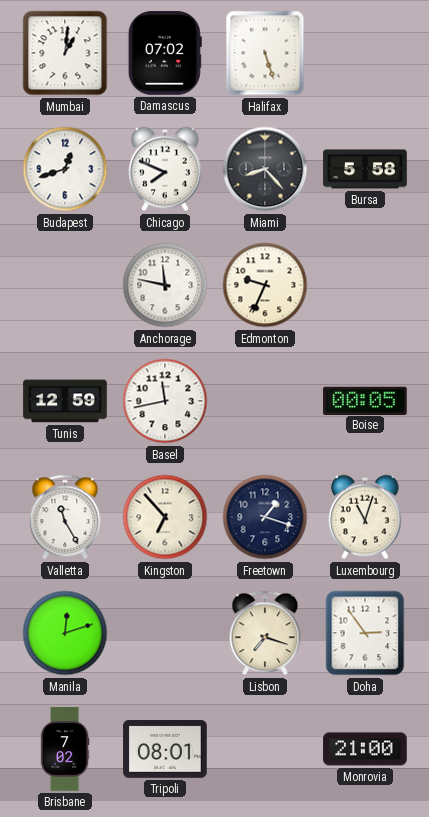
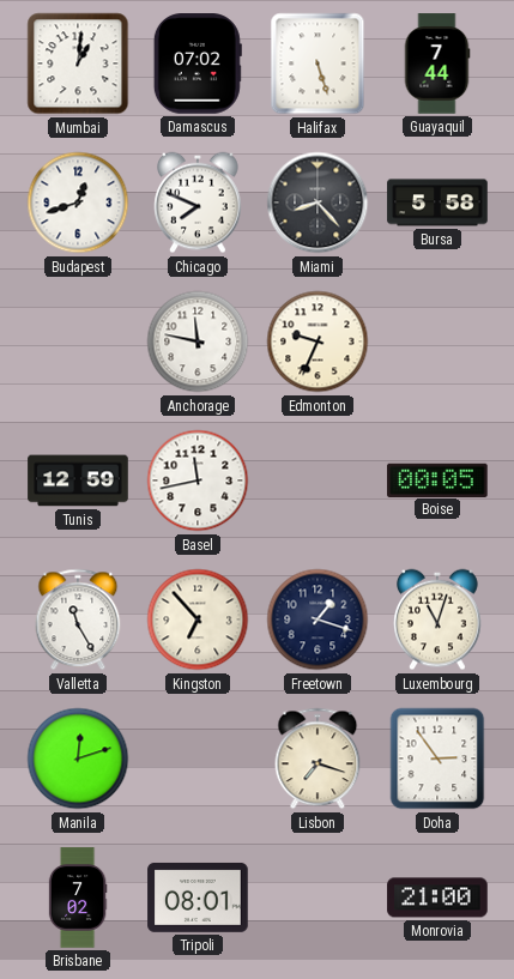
Guayaquil: none -> 7:44 (437, 64)
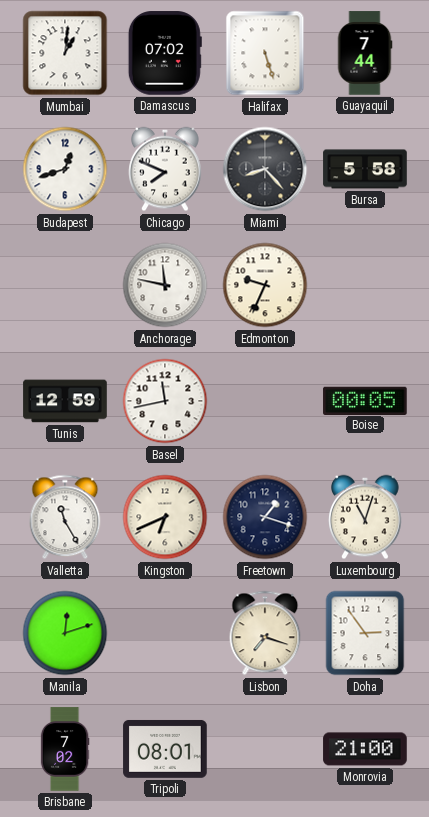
Kingston: 6:53 -> 6:41 (165, 517)
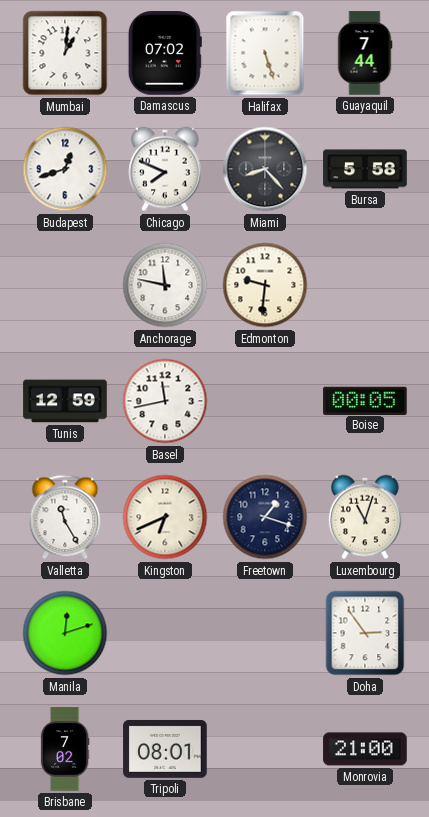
Edmonton: 9:34 -> 9:31 (265, 285)
Lisbon: 7:18 -> none (265, 633)
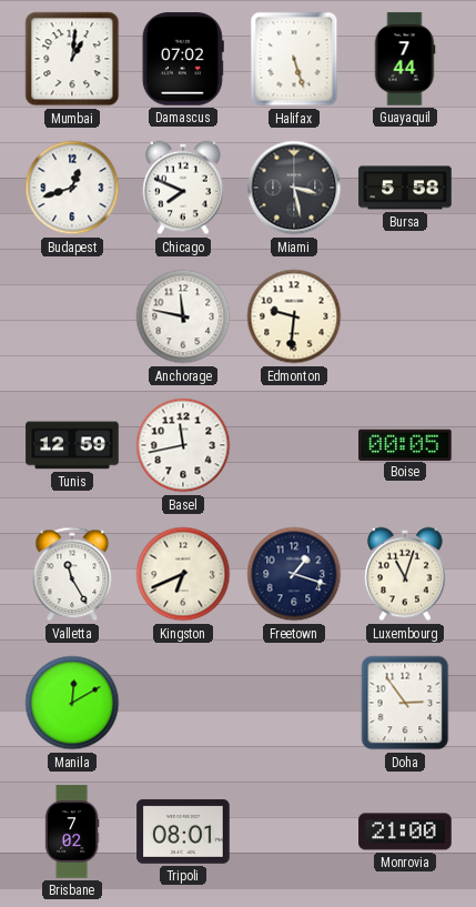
Miami: 8:23 -> 3:28 (294, 188)
Manila: 12:12 -> 12:10 (72, 703)
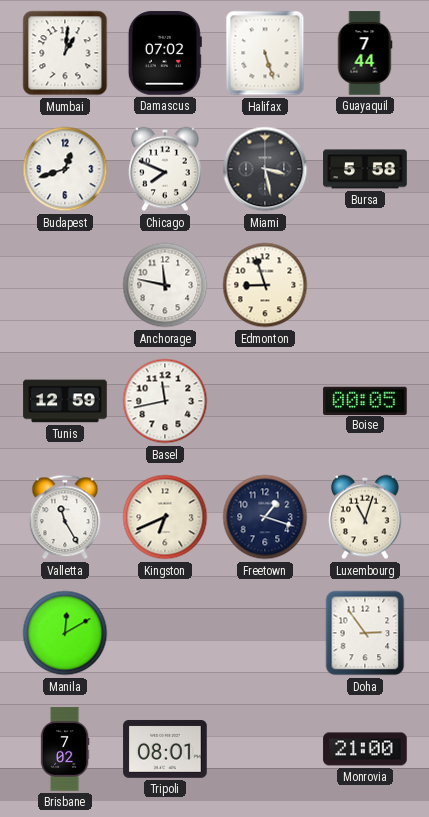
Edmonton: 9:31 -> 8:57 (265, 285)
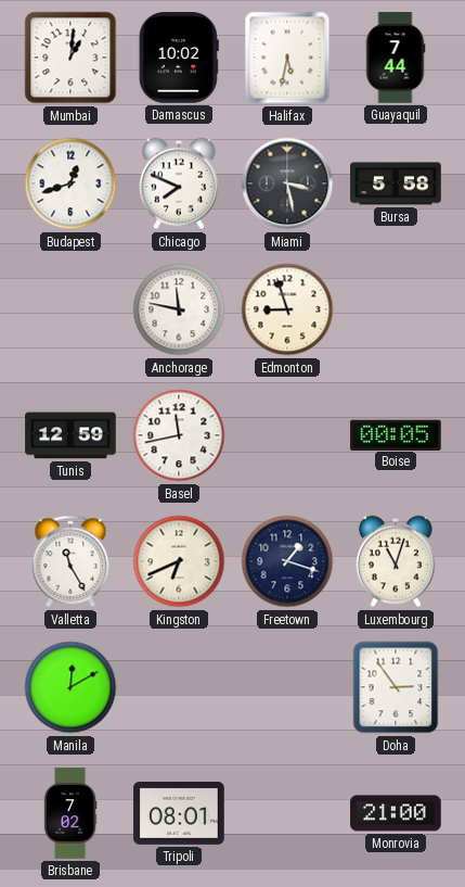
Damascus: 07:02 -> 10:02 (179, 58)
Halifax: 5:27 -> 5:32 (287, 58)
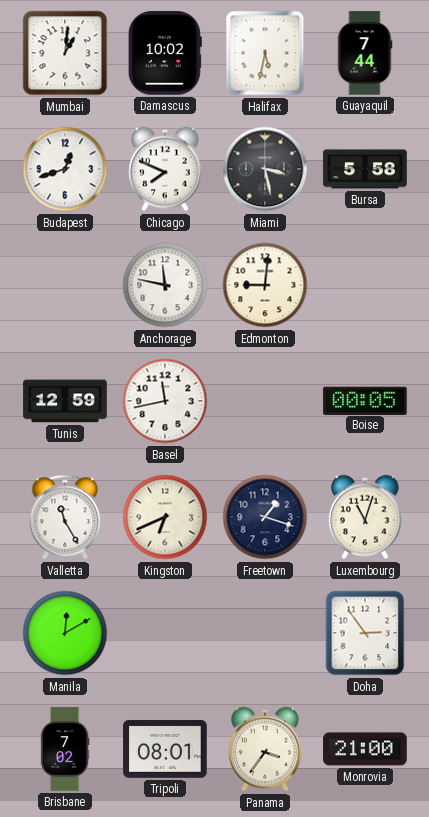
Edmonton: 8:57 -> 9:01 (265, 285)
Panama: none -> 3:36 (265, 749)
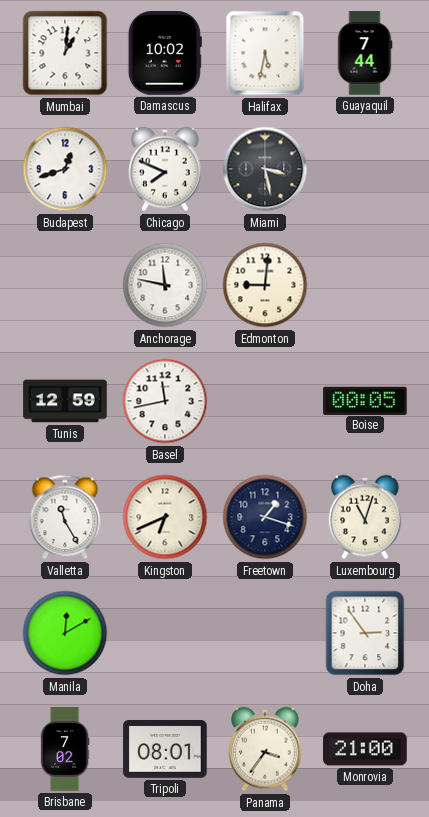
Bursa: 5:58 -> none (365, 169)
